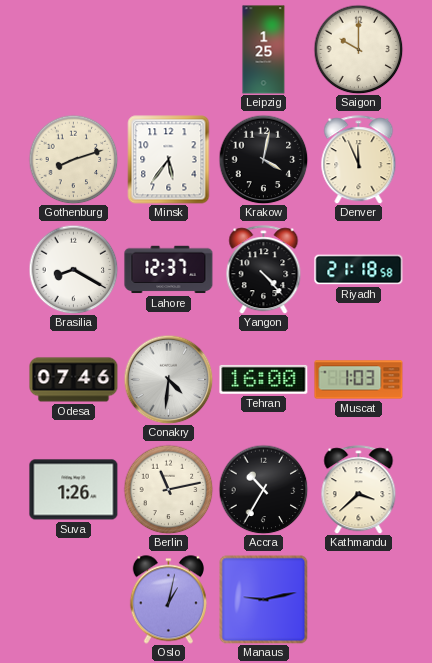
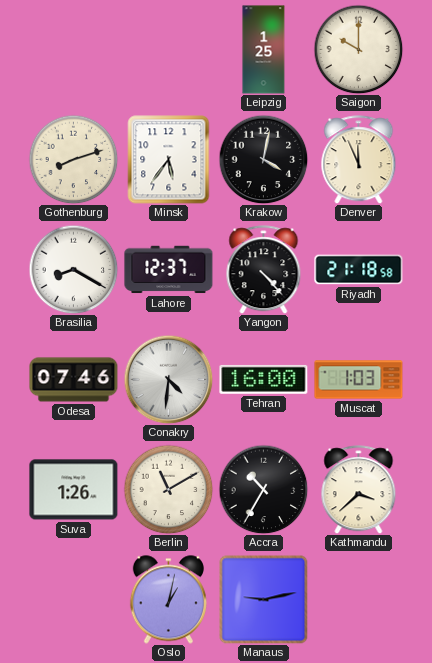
Berlin: 11:13 -> 11:10 (168, 489)
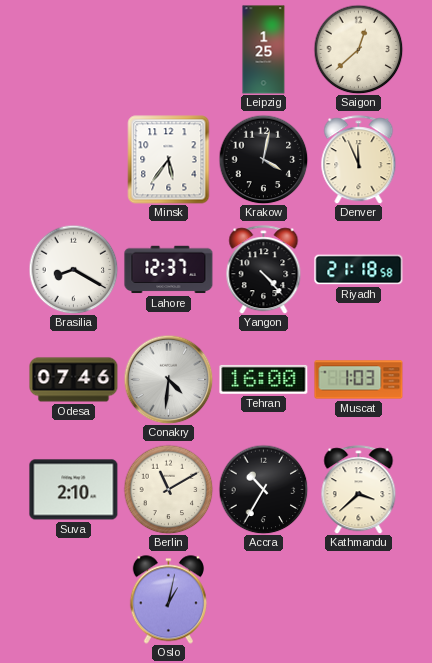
Saigon: 10:00 -> 12:38 (358, 49)
Gothenburg: 8:12 -> none (73, 159)
Suva: 1:26 -> 2:10 (74, 490)
Manaus: 9:13 -> none (263, 599)
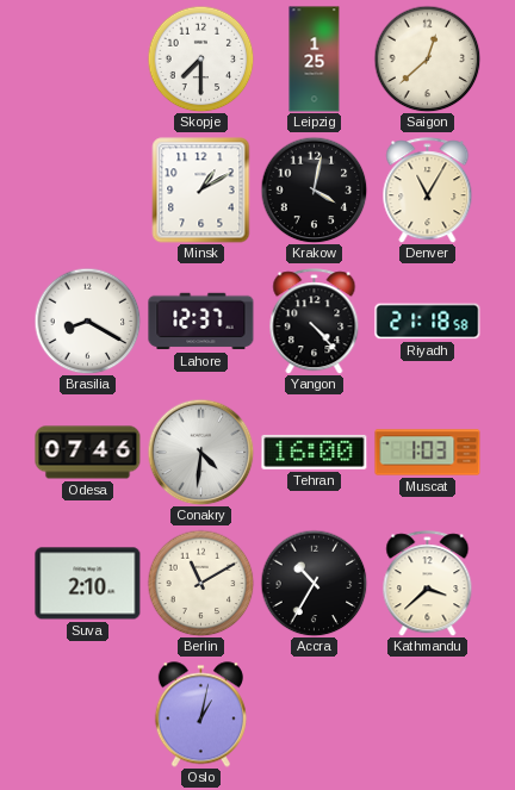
Skopje: none -> 7:30 (200, 58)
Minsk: 5:36 -> 1:10 (201, 191)
Denver: 11:56 -> 11:05 (428, 191)
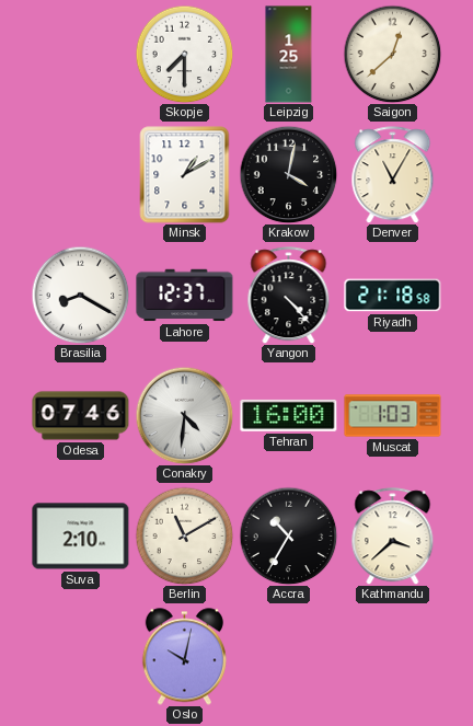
Oslo: 1:02 -> 10:02 (184, 657)
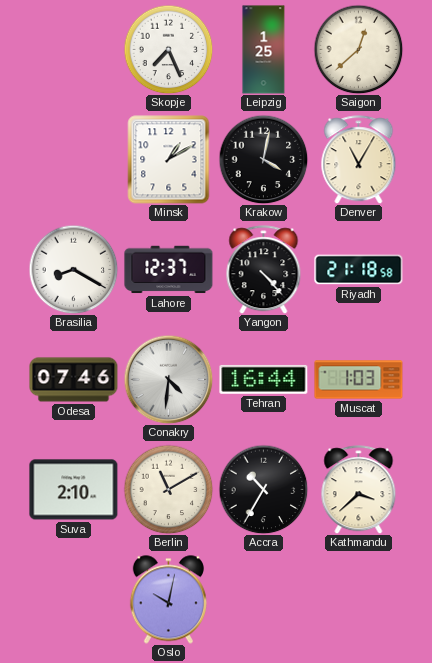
Skopje: 7:30 -> 7:26 (168, 49)
Tehran: 16:00 -> 16:44 (264, 379)
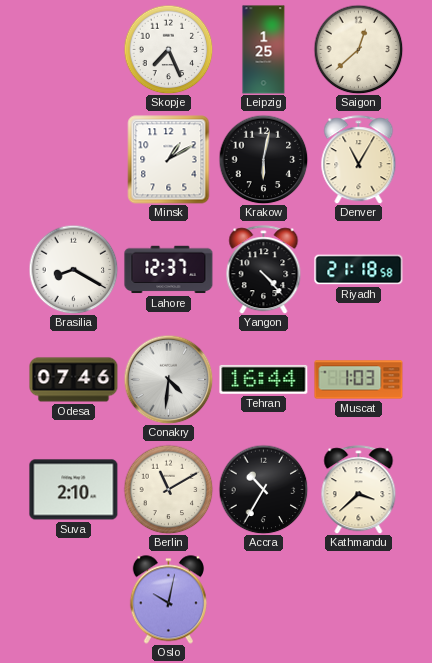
Krakow: 4:02 -> 6:02 (263, 159)
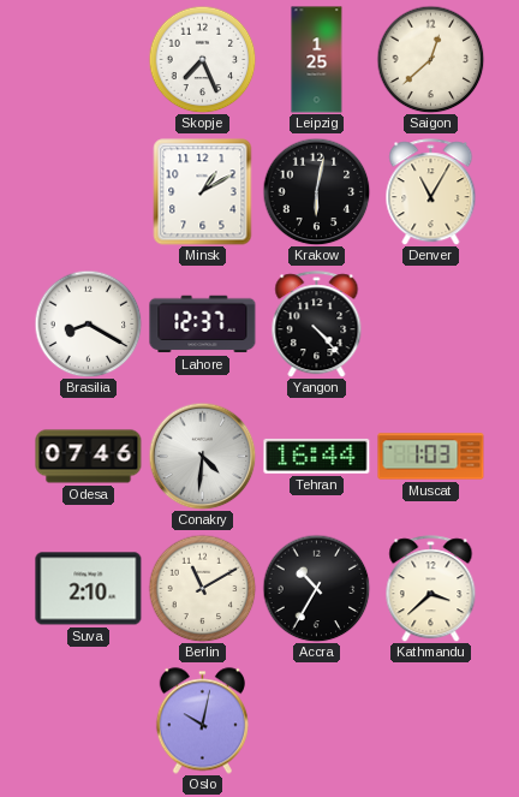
Riyadh: 21:18 -> none (359, 270)
